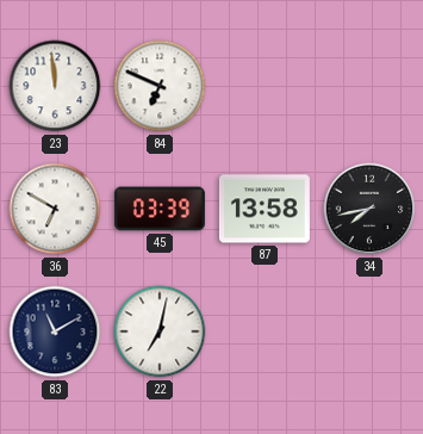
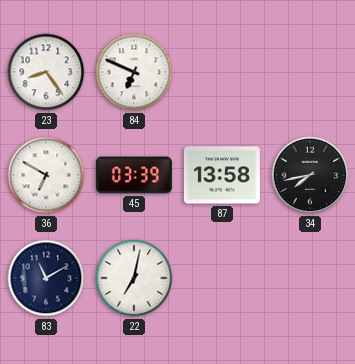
23: 11:59 -> 8:24 (46, 72)
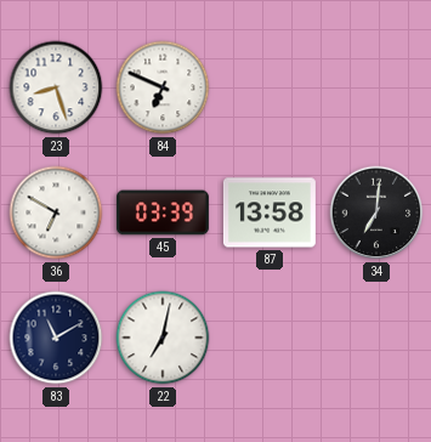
23: 8:24 -> 8:27 (56, 87)
34: 7:43 -> 7:01 (376, 212)
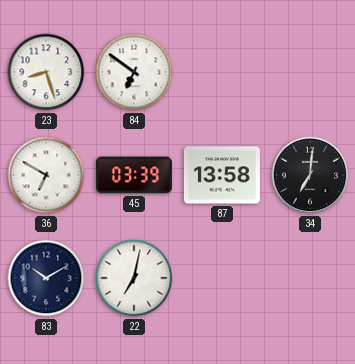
84: 6:49 -> 6:51 (134, 72)
83: 11:10 -> 10:10 (46, 278)
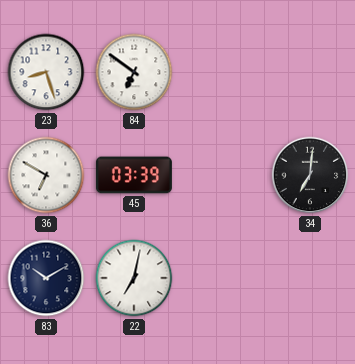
87: 13:58 -> none (222, 175)
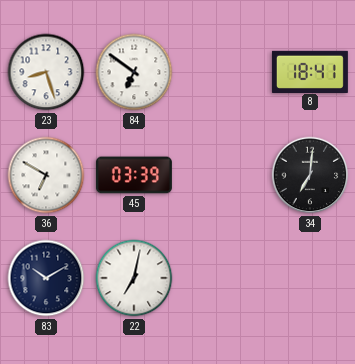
8: none -> 18:41 (310, 71)
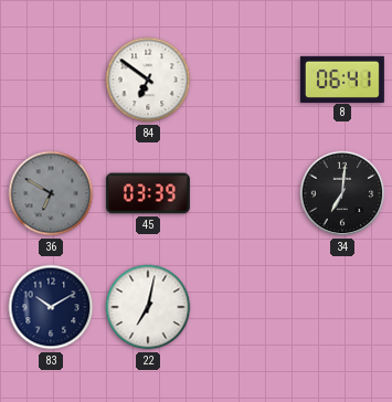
23: 8:27 -> none (46, 72)
8: 18:41 -> 06:41 (342, 78)
36 dial: white -> grey (51, 193)
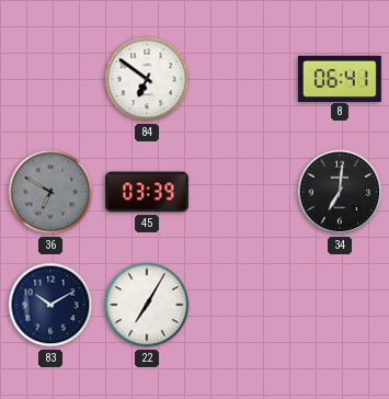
22: 7:02 -> 7:05 (147, 305)
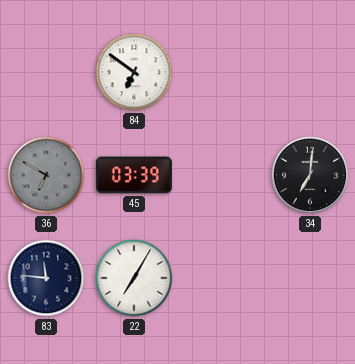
8: 06:41 -> none (340, 78)
83: 10:10 -> 11:46 (46, 278)
